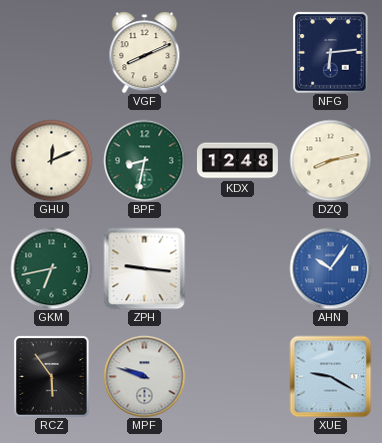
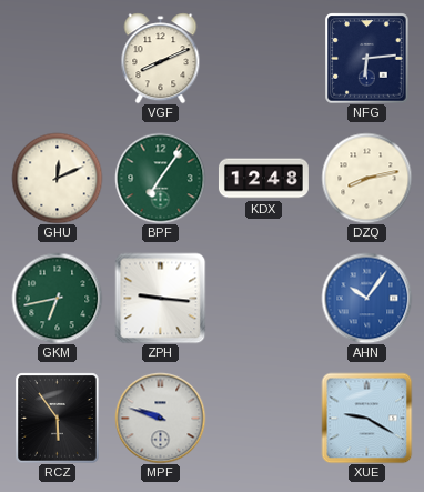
BPF: 8:32 -> 7:06 (160, 178)
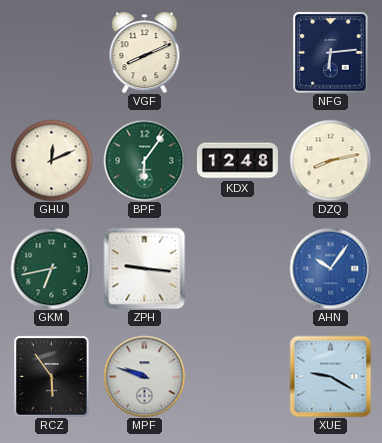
BPF: 7:06 -> 6:06 (144, 160)
